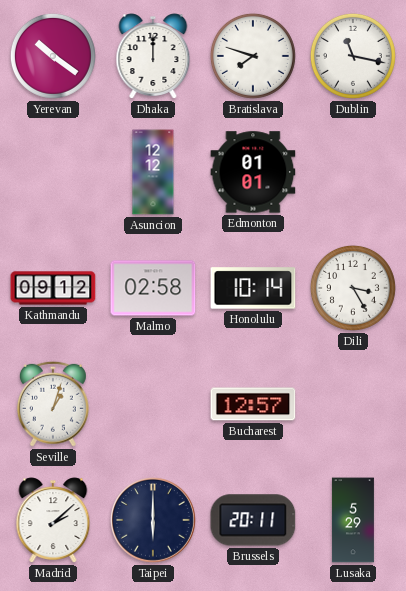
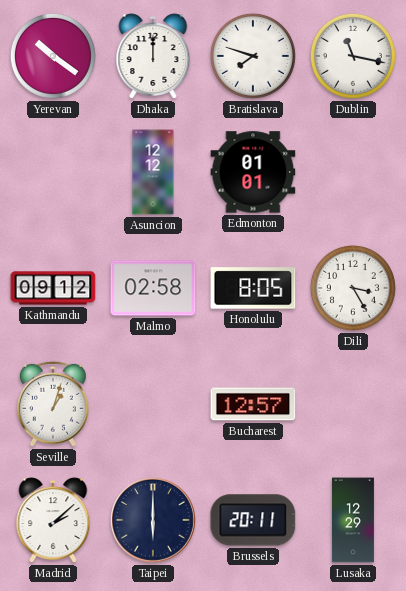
Honolulu: 10:14 -> 8:05 (253, 288)
Lusaka: 5:29 -> 12:29 (353, 520)
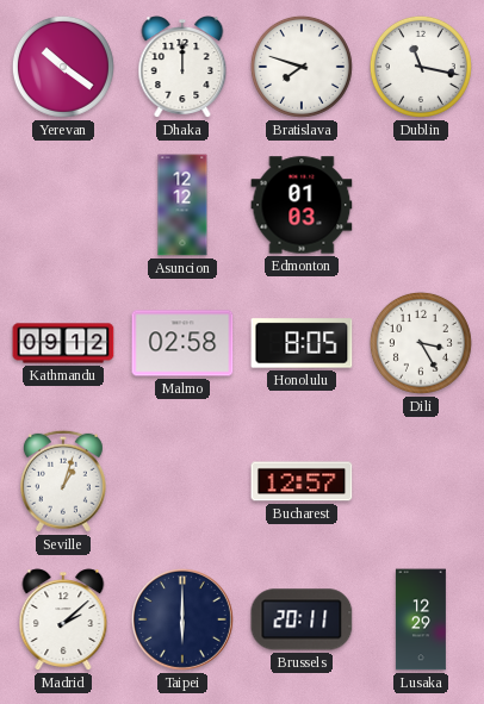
Edmonton: 01:01 -> 01:03 (302, 205)
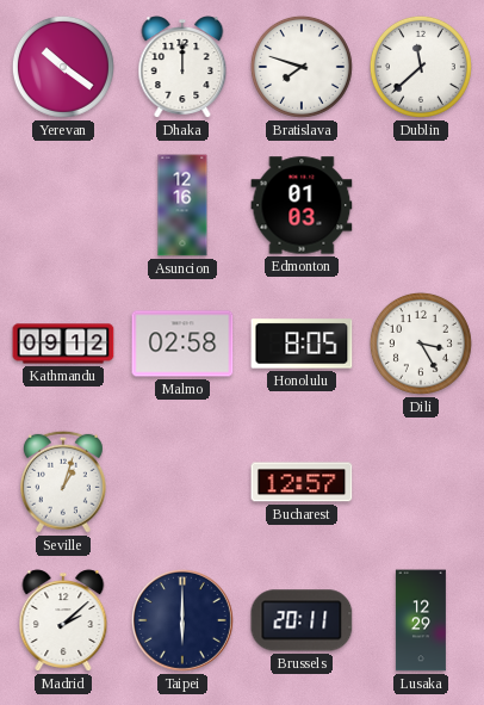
Dublin: 11:17 -> 11:38 (421, 67)
Asuncion: 12:12 -> 12:16 (182, 205)
